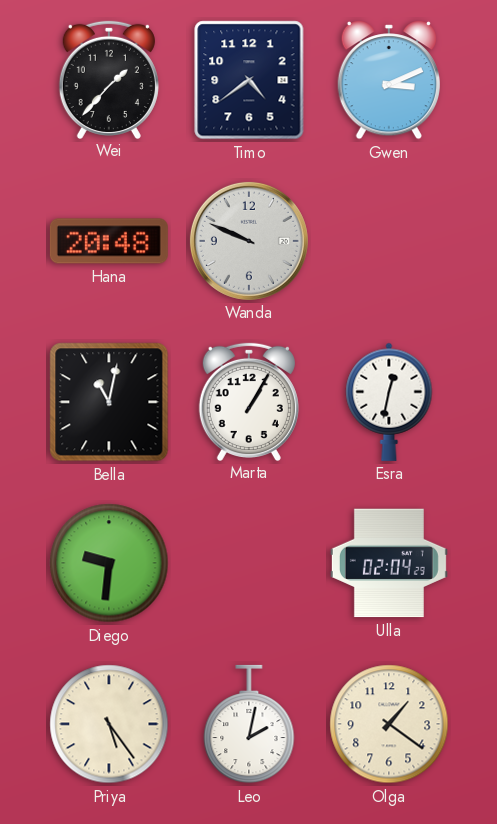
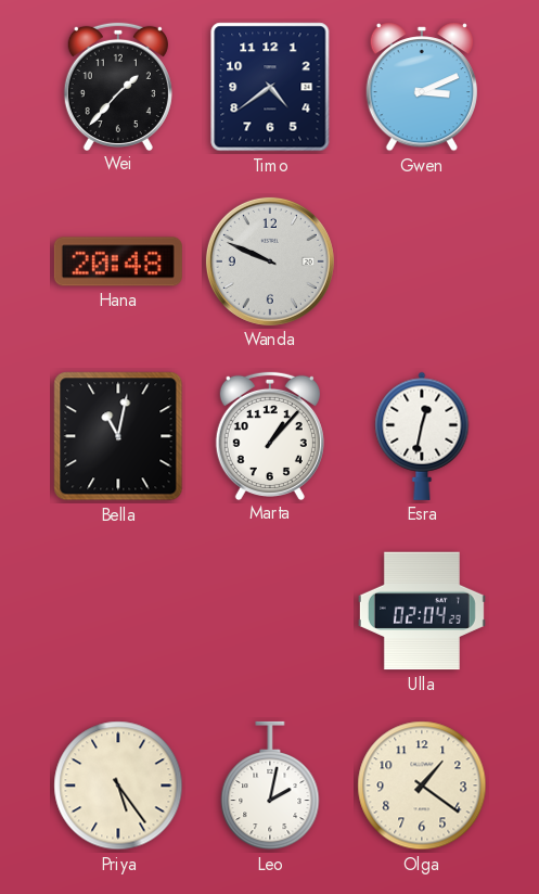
Marta: 1:05 -> 1:07 (270, 435)
Diego: 9:31 -> none (109, 563)
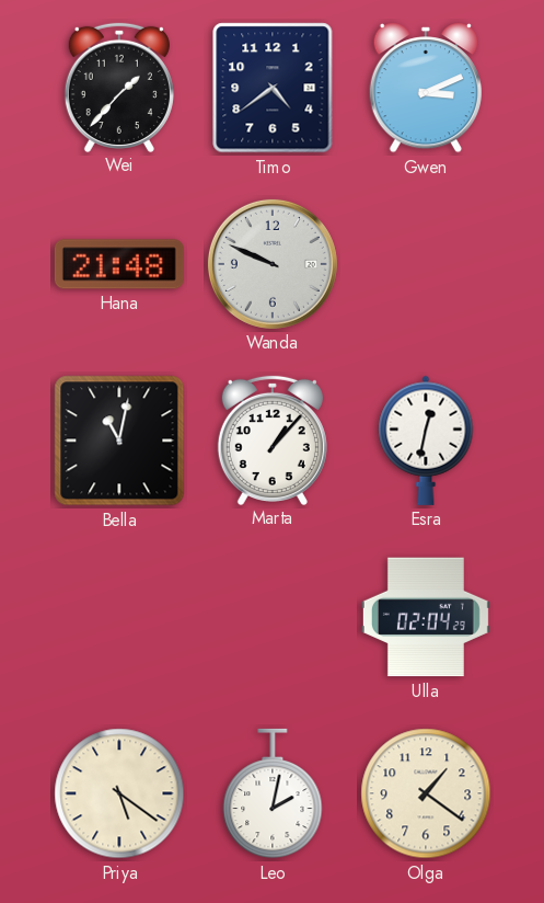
Hana: 20:48 -> 21:48 (119, 264)
Priya: 5:24 -> 5:21 (119, 793)
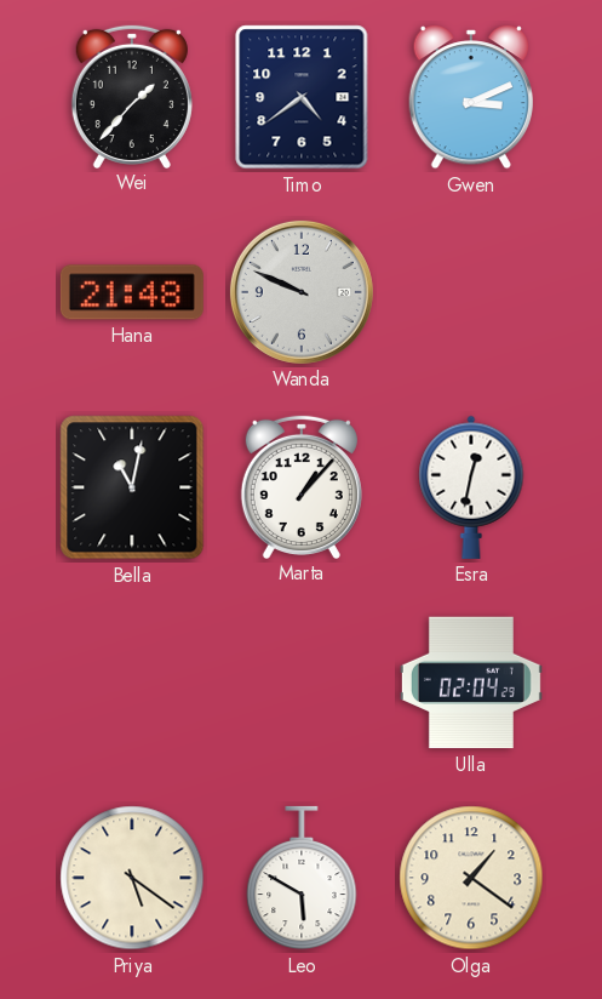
Leo: 2:02 -> 5:50 (302, 878)
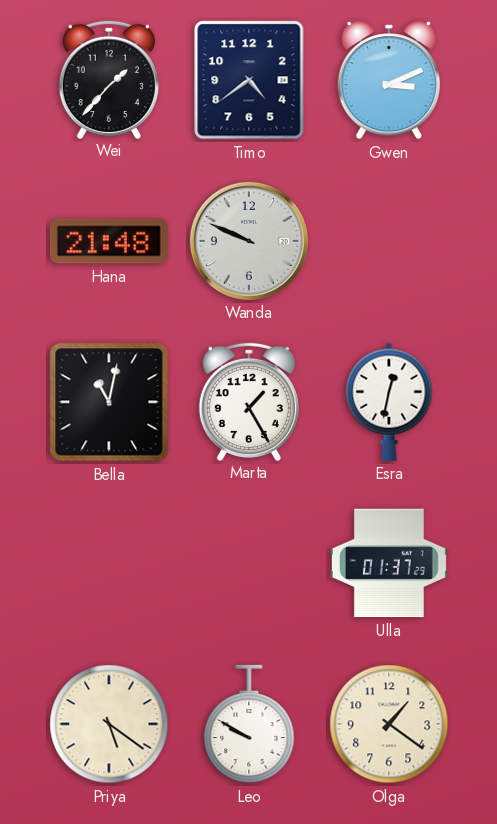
Marta: 1:07 -> 1:25 (249, 401)
Ulla: 02:04 -> 01:37 (389, 563)
Leo: 5:50 -> 9:50 (249, 724)
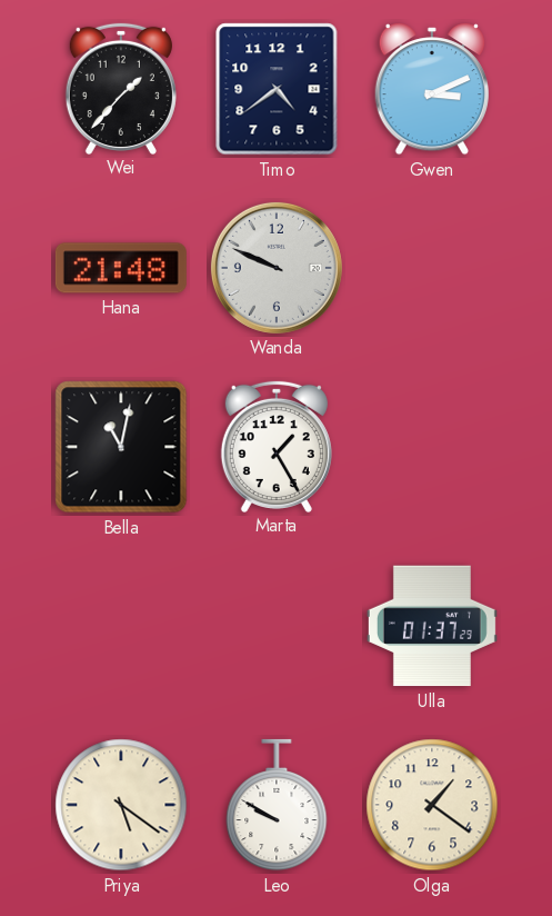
Esra: 12:32 -> none (389, 402)
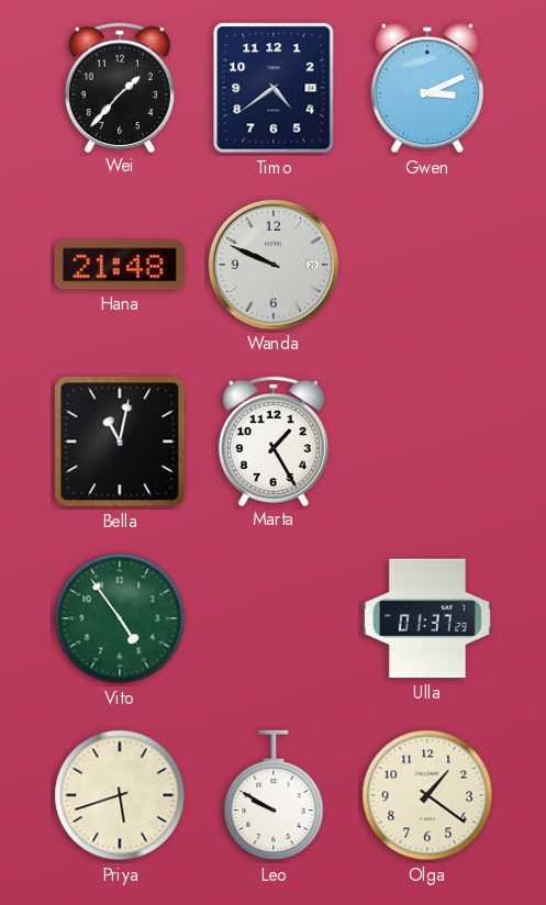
Vito: none -> 4:54 (120, 618)
Priya: 5:21 -> 5:42 (120, 795)
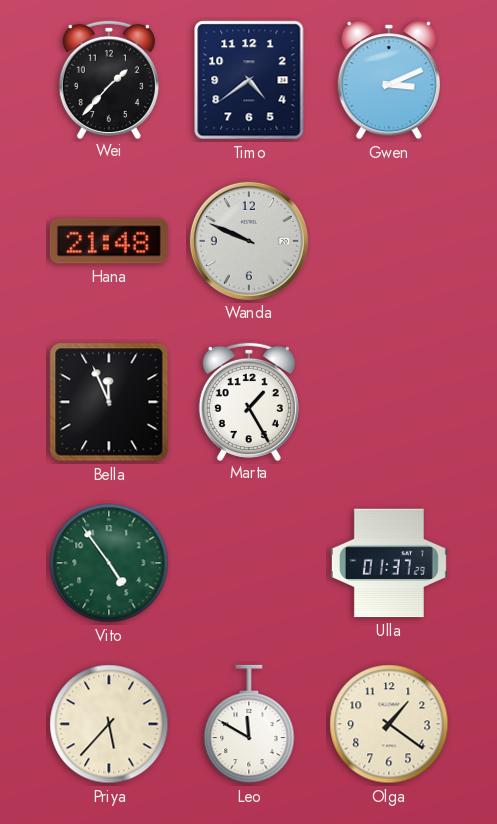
Bella: 11:02 -> 11:56 (109, 402)
Priya: 5:42 -> 5:37 (109, 724)
Leo: 9:50 -> 11:50 (249, 724)
